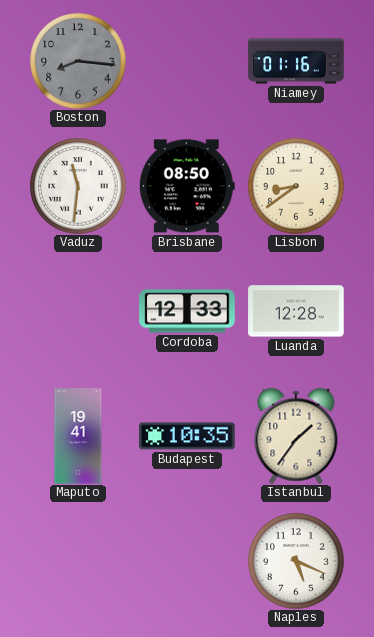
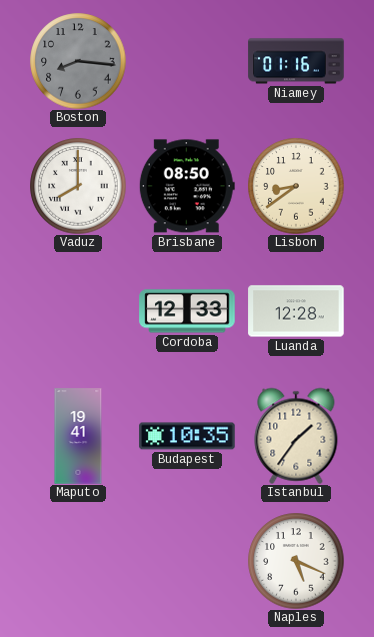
Vaduz: 11:31 -> 8:00 (78, 186)
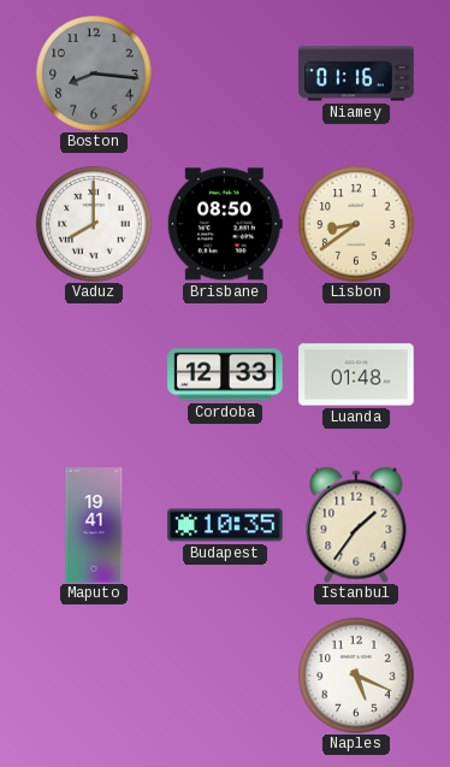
Luanda: 12:28 -> 01:48 (356, 374)
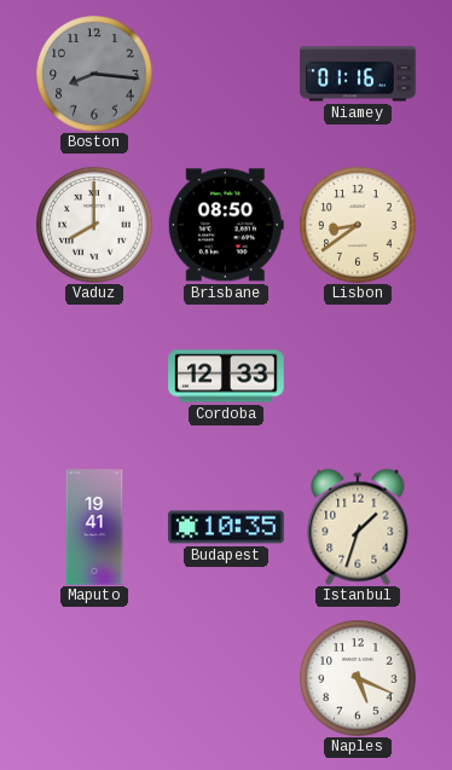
Luanda: 01:48 -> none (356, 374)
Istanbul: 1:36 -> 1:33 (358, 527)
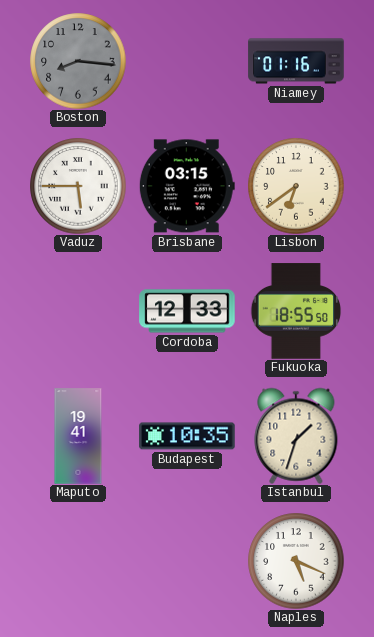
Vaduz: 8:00 -> 5:45 (78, 186)
Brisbane: 08:50 -> 03:15 (187, 186)
Lisbon: 8:39 -> 6:39 (296, 186)
Fukuoka: none -> 18:55 (296, 311)
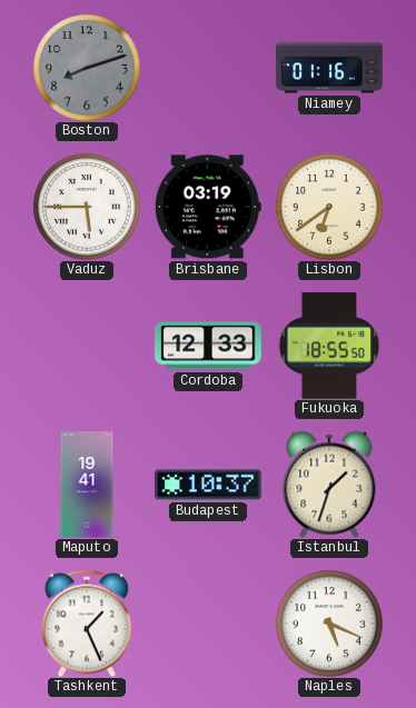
Boston: 8:16 -> 8:12 (87, 68)
Brisbane: 03:15 -> 03:19 (208, 207)
Budapest: 10:35 -> 10:37 (208, 485)
Tashkent: none -> 1:26 (87, 624)
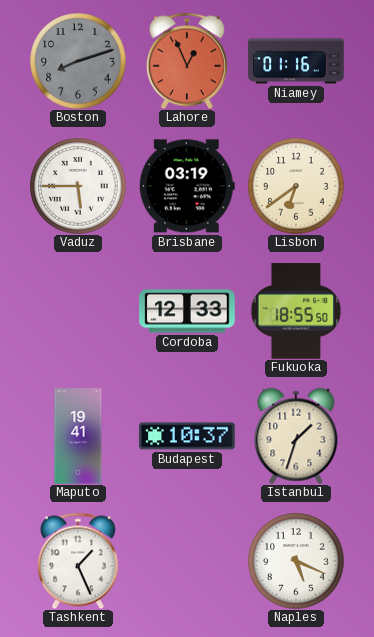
Lahore: none -> 12:56 (187, 61)
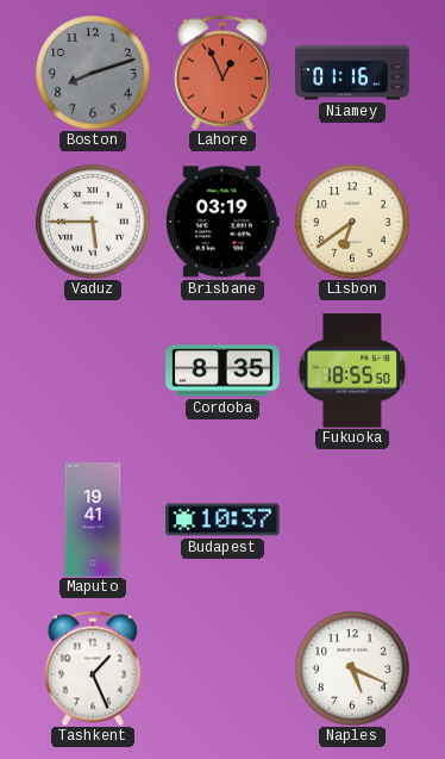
Cordoba: 12:33 -> 8:35 (223, 371)
Istanbul: 1:33 -> none (296, 436)
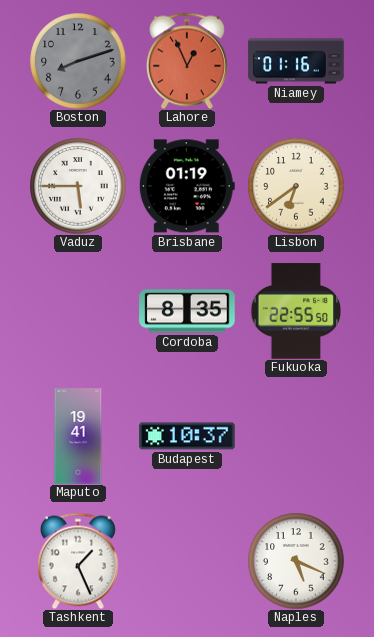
Brisbane: 03:19 -> 01:19 (187, 186)
Fukuoka: 18:55 -> 22:55 (296, 311)
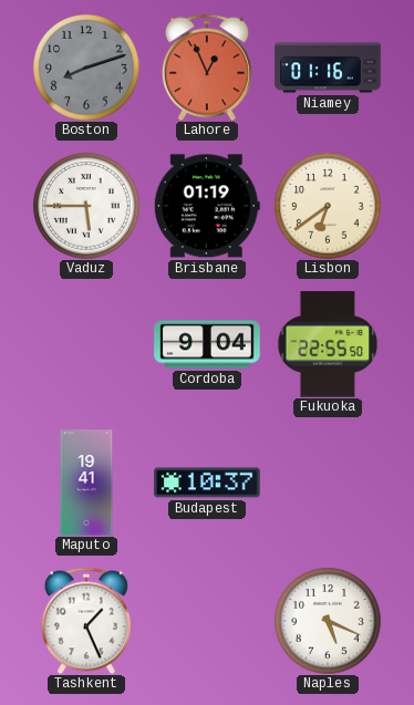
Cordoba: 8:35 -> 9:04 (207, 344)
